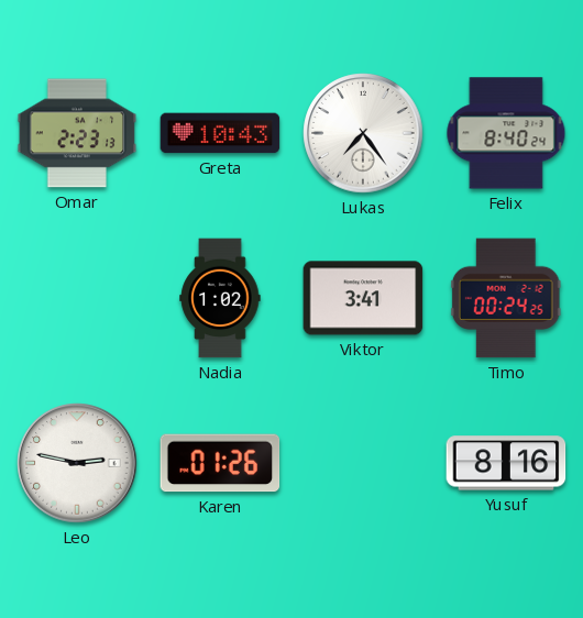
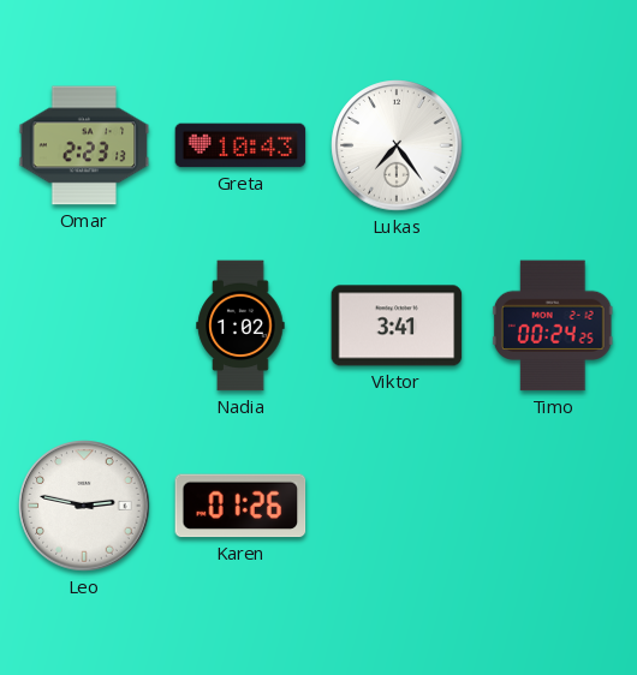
Felix: 8:40 -> none (506, 133)
Yusuf: 8:16 -> none (506, 463)
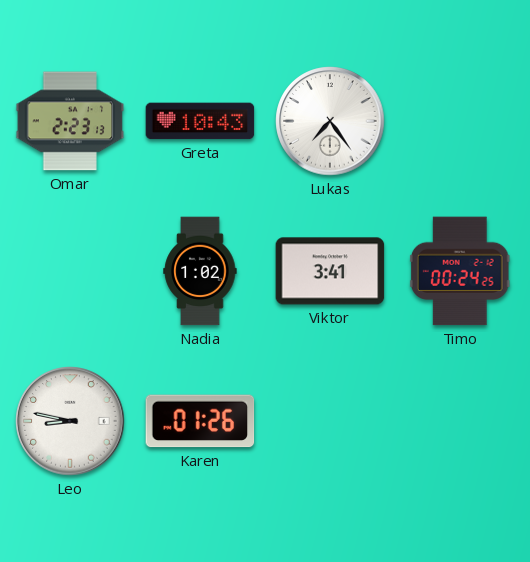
Leo: 2:47 -> 8:47 (70, 421)
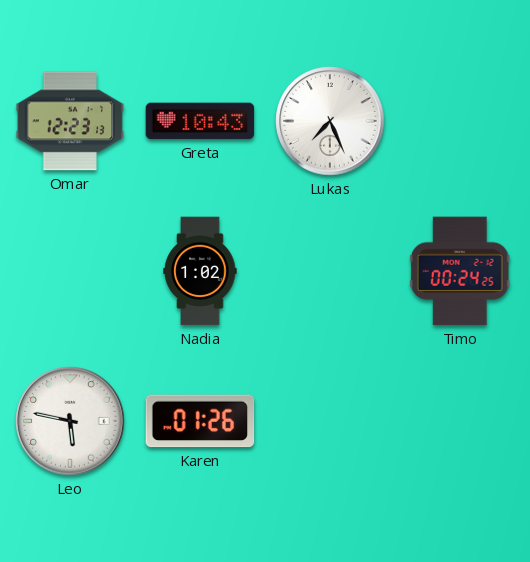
Omar: 2:23 -> 12:23 (70, 121)
Lukas: 7:24 -> 7:26 (330, 121)
Viktor: 3:41 -> none (330, 271)
Leo: 8:47 -> 5:47 (70, 421)
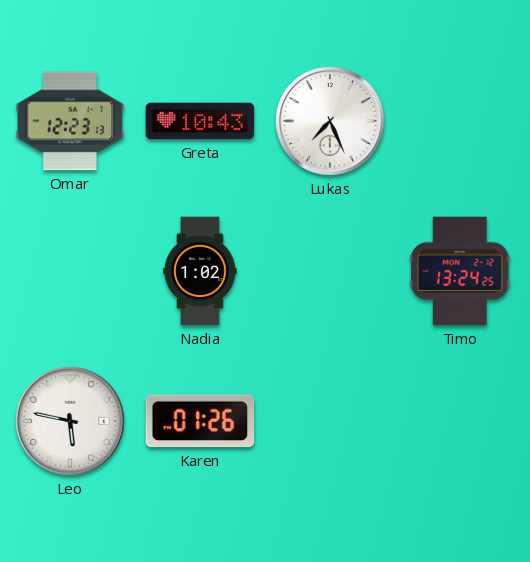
Timo: 00:24 -> 13:24 (460, 271)
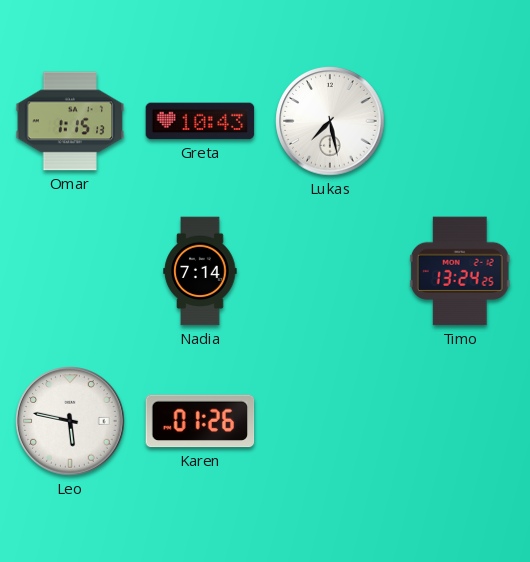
Omar: 12:23 -> 1:15 (70, 121)
Lukas: 7:26 -> 7:28 (330, 121)
Nadia: 1:02 -> 7:14 (200, 271)
